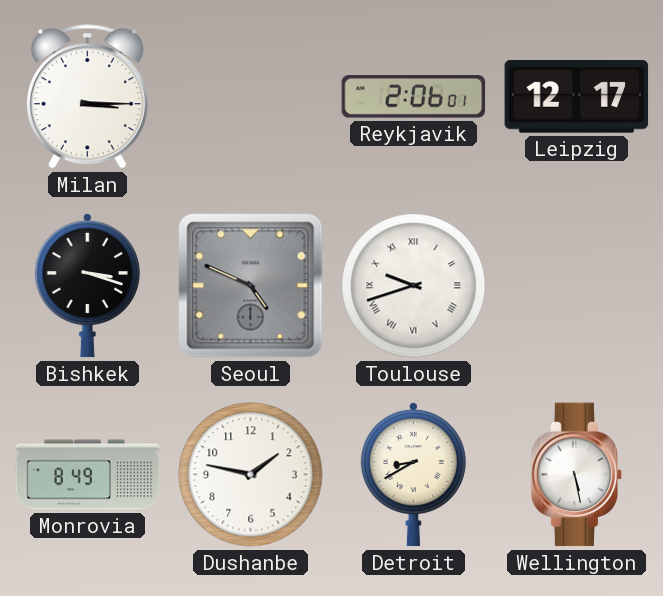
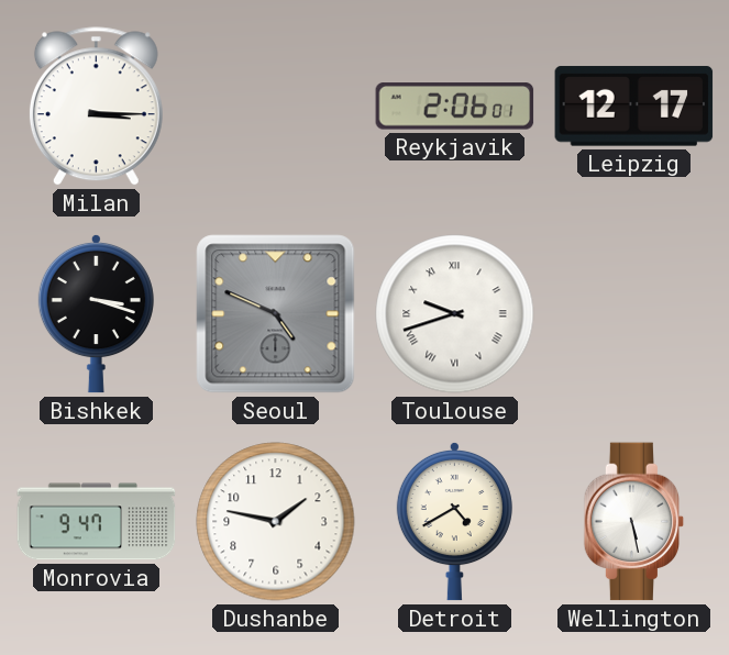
Monrovia: 8:49 -> 9:47 (97, 522)
Detroit: 8:40 -> 4:40 (454, 521)
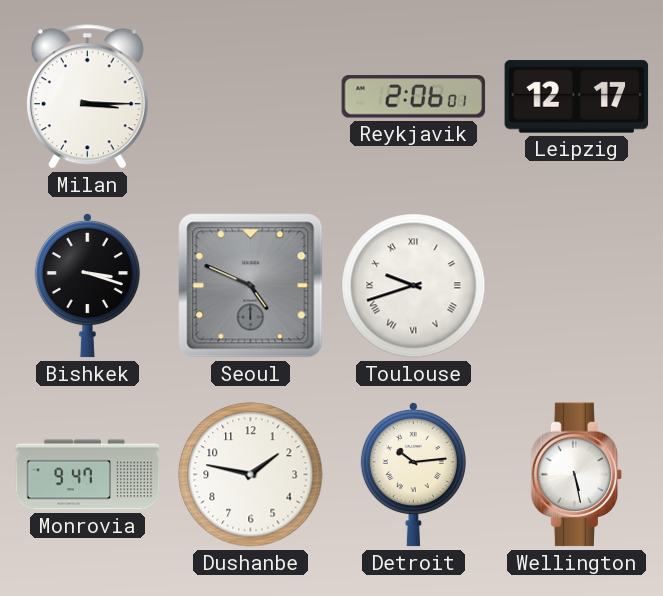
Detroit: 4:40 -> 10:14 (413, 474)
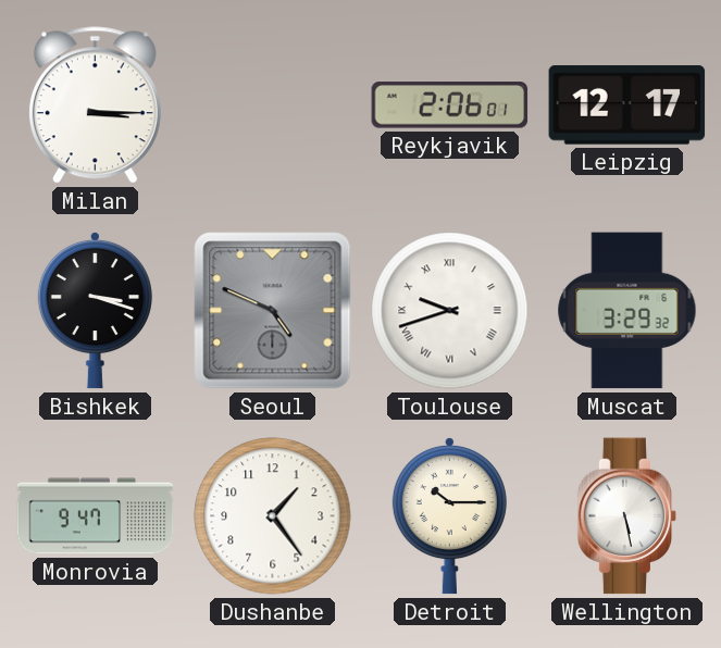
Muscat: none -> 3:29 (627, 311)
Dushanbe: 1:47 -> 1:24 (273, 516)
Detroit: 10:14 -> 10:15 (449, 515)
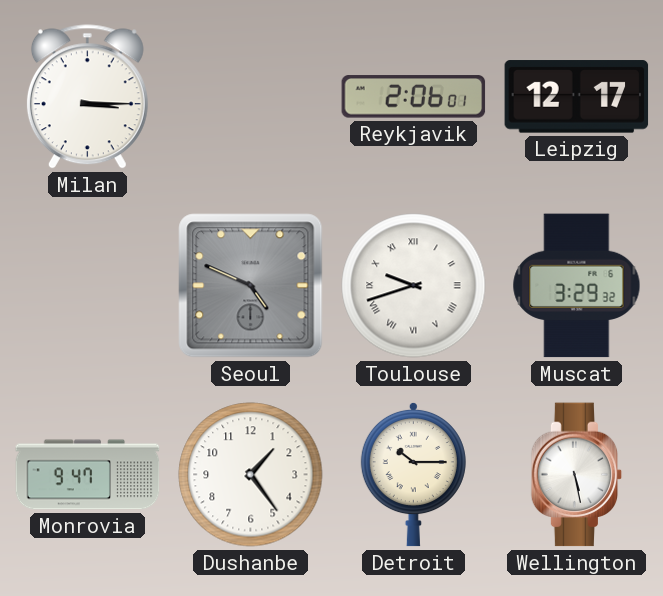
Bishkek: 3:18 -> none (95, 310)
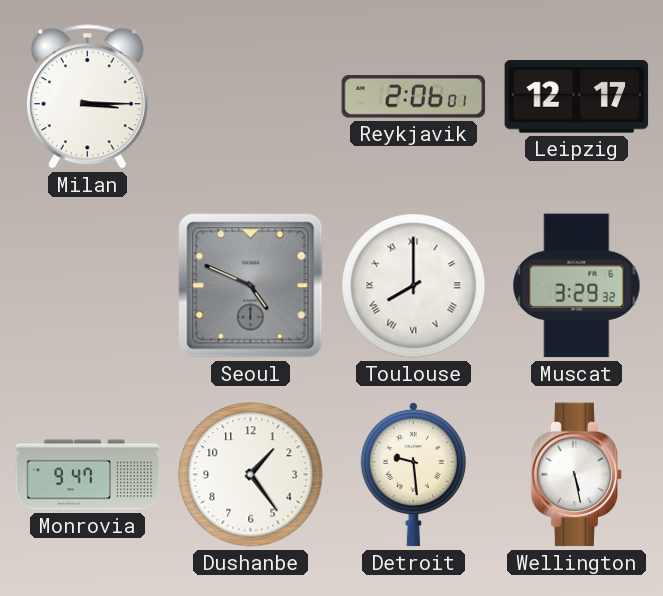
Toulouse: 9:42 -> 8:00 (414, 286)
Detroit: 10:15 -> 9:29 (413, 474)
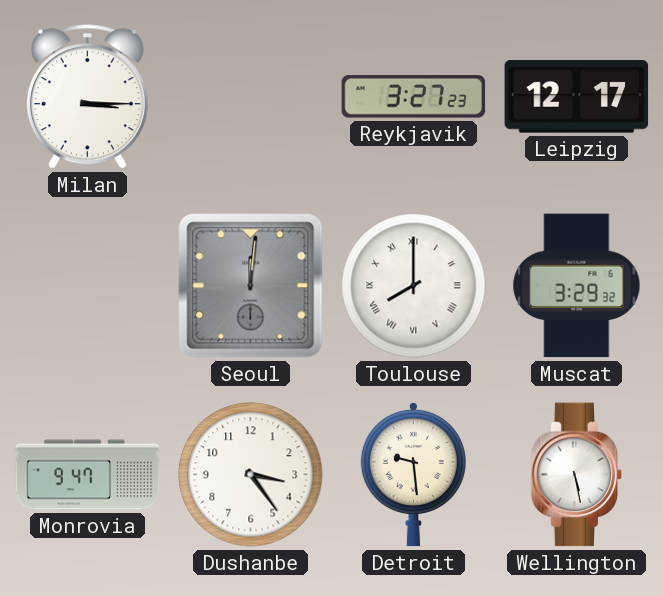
Reykjavik: 2:06 -> 3:27 (414, 97)
Seoul: 4:49 -> 12:01 (251, 286)
Dushanbe: 1:24 -> 3:24 (251, 475)
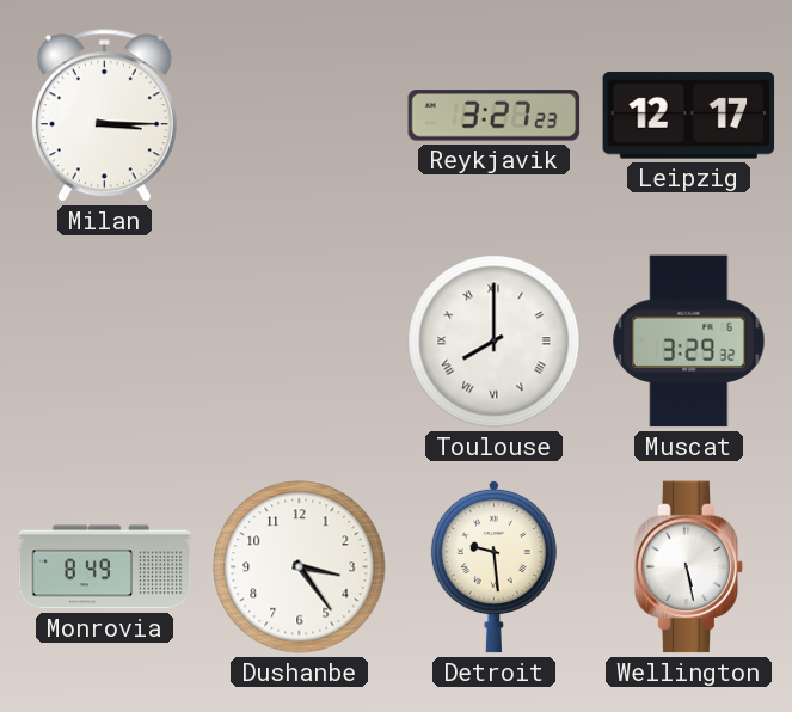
Seoul: 12:01 -> none (251, 286)
Monrovia: 9:47 -> 8:49 (105, 567)
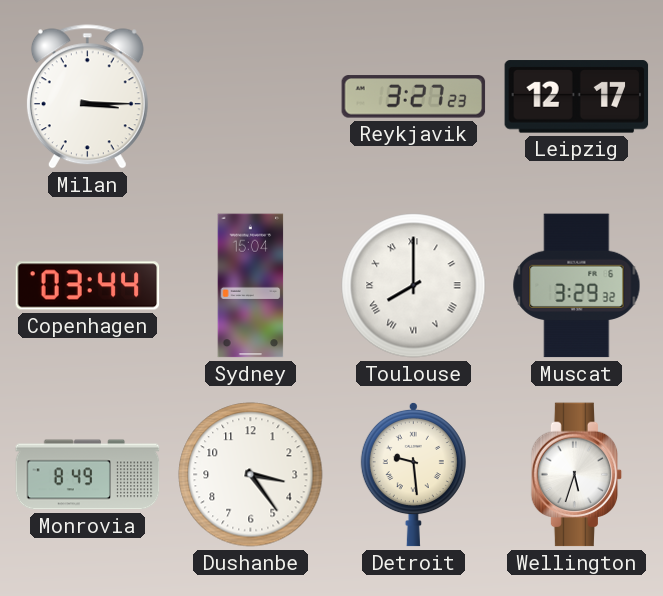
Copenhagen: none -> 03:44 (88, 286)
Sydney: none -> 15:04 (251, 286)
Wellington: 5:28 -> 5:33 (577, 475)
